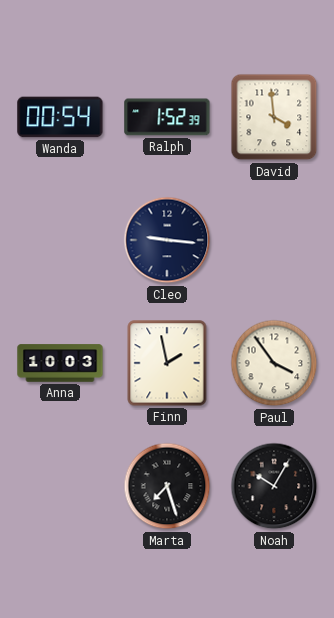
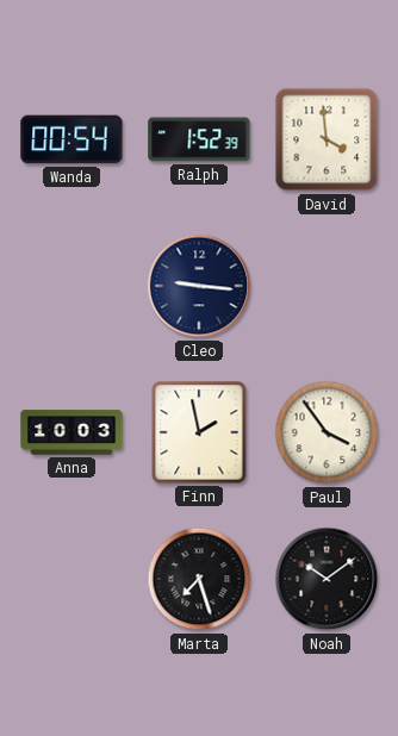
Noah: 10:05 -> 10:09 (327, 579)
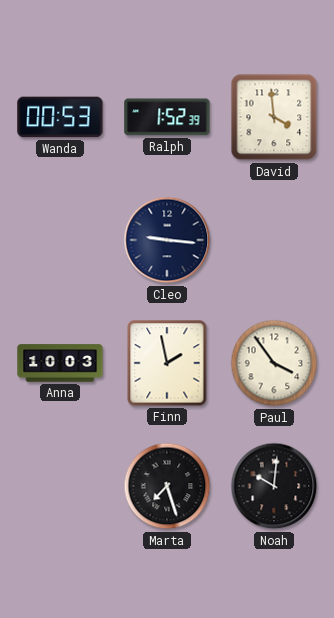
Wanda: 00:54 -> 00:53 (60, 117)
Noah: 10:09 -> 10:01 (274, 486)
